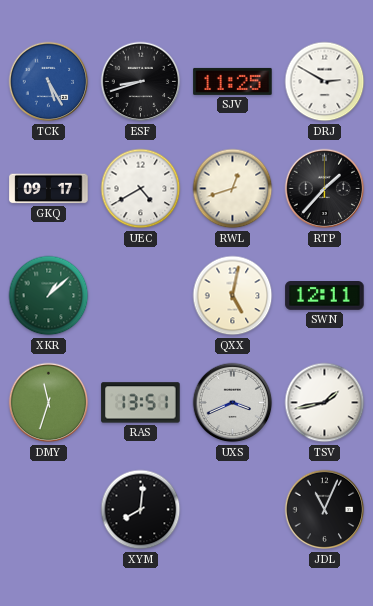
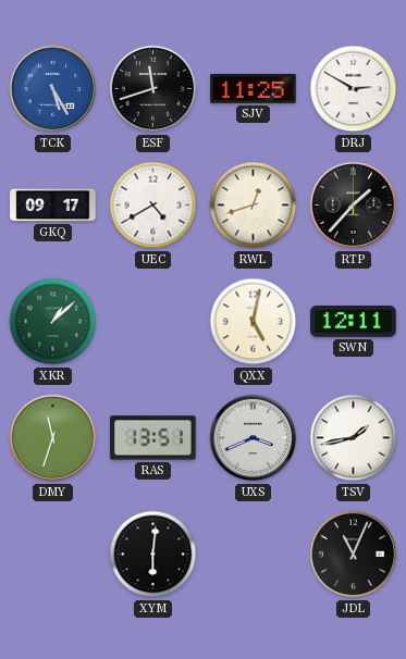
ESF: 8:42 -> 11:42 (153, 89)
XYM: 8:01 -> 6:01 (153, 555)
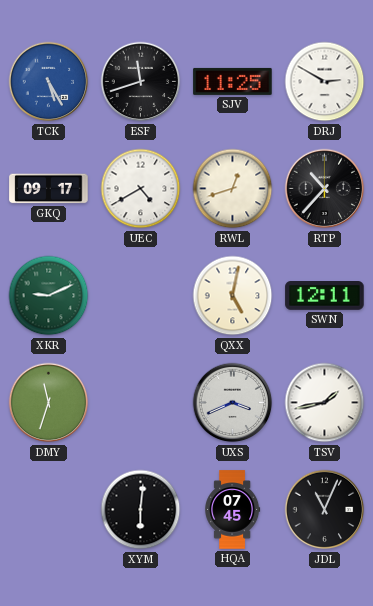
RTP: 1:37 -> 10:37 (325, 189)
XKR: 1:08 -> 9:11 (49, 296)
RAS: 13:51 -> none (153, 438)
HQA: none -> 07:45 (233, 510)
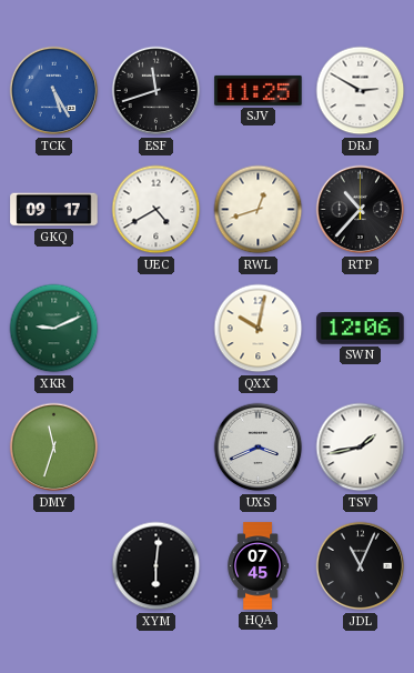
QXX: 5:02 -> 10:02 (259, 329)
SWN: 12:11 -> 12:06 (361, 329)
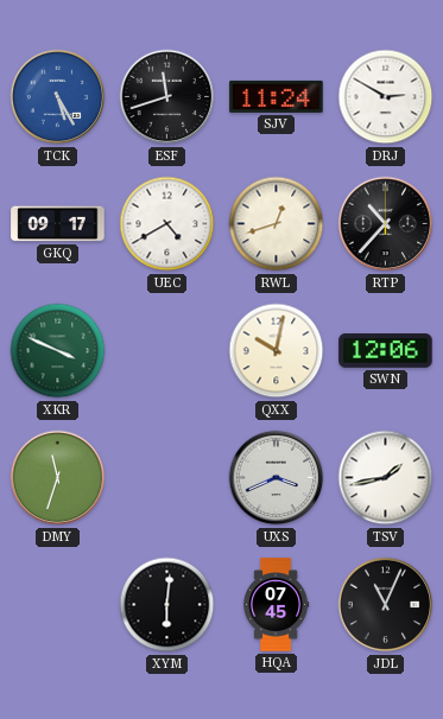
SJV: 11:25 -> 11:24 (277, 96)
XKR: 9:11 -> 3:49 (58, 351)
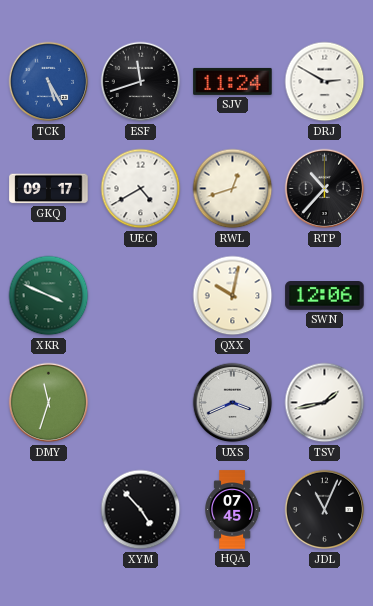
XYM: 6:01 -> 4:53 (141, 510)
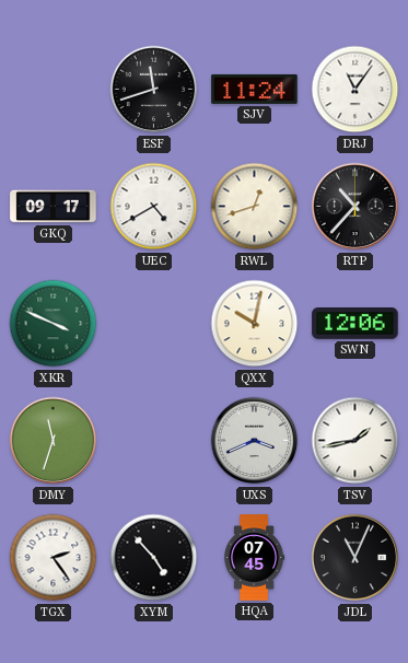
TCK: 5:25 -> none (49, 82)
DRJ: 2:50 -> 11:06 (355, 90)
TGX: none -> 2:24 (54, 558)
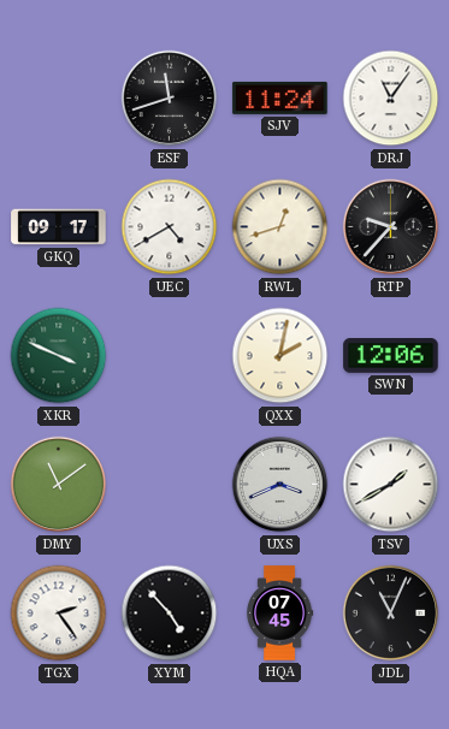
RTP: 10:37 -> 9:37 (391, 227)
QXX: 10:02 -> 2:02 (280, 356)
DMY: 11:33 -> 11:09 (59, 485)
TSV: 1:43 -> 1:40 (391, 485)
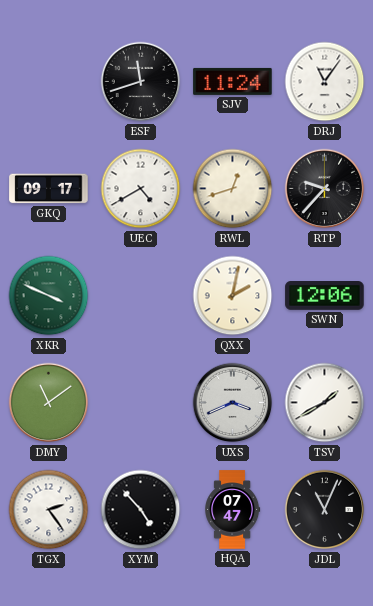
HQA: 07:45 -> 07:47 (233, 510)
